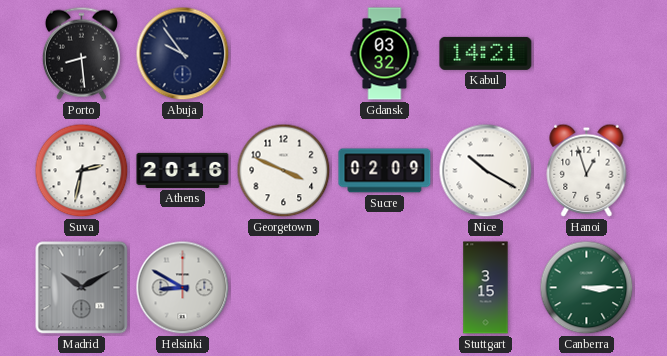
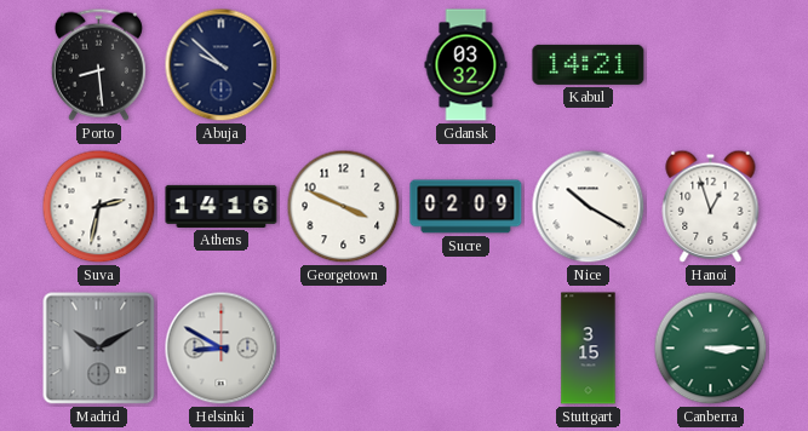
Abuja: 9:54 -> 9:52 (222, 65)
Athens: 20:16 -> 14:16 (222, 206)
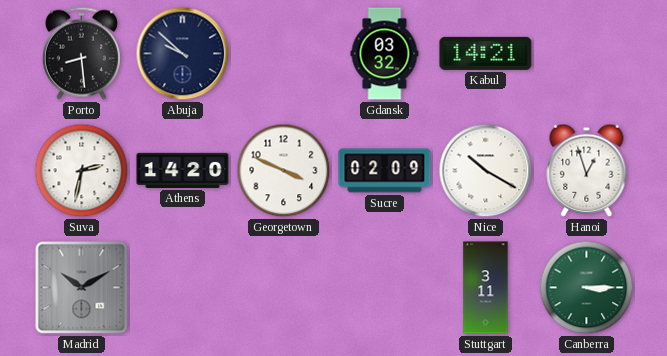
Athens: 14:16 -> 14:20 (183, 170)
Helsinki: 8:50 -> none (222, 349)
Stuttgart: 3:15 -> 3:11 (486, 288)
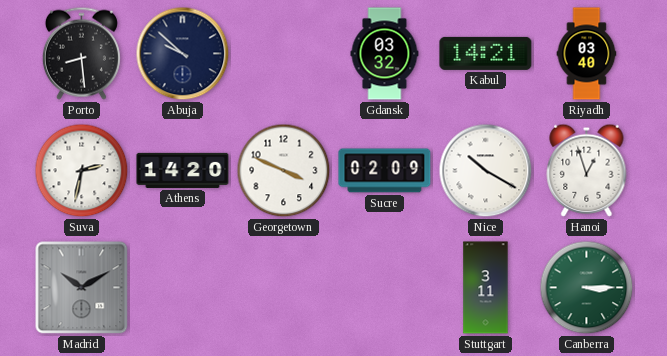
Riyadh: none -> 03:40 (587, 54)
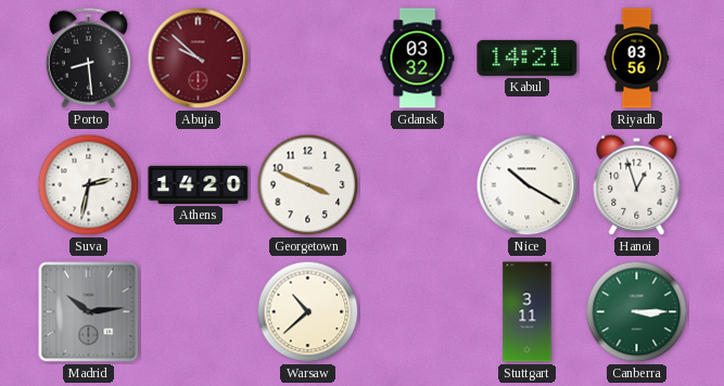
Abuja dial: navy -> burgundy (199, 59)
Riyadh: 03:40 -> 03:56 (637, 59)
Sucre: 02:09 -> none (385, 171)
Madrid: 10:10 -> 10:14 (89, 312)
Warsaw: none -> 10:38 (308, 312)
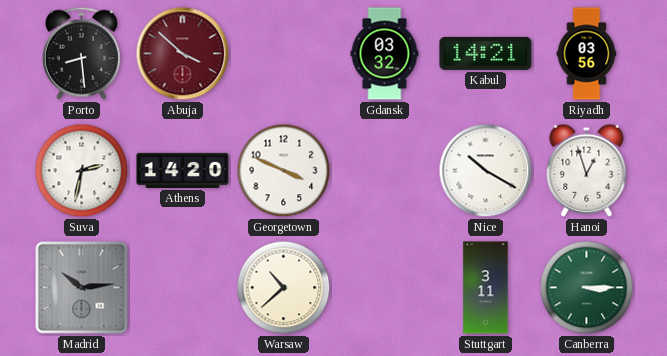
Abuja: 9:52 -> 3:52 (183, 54)
